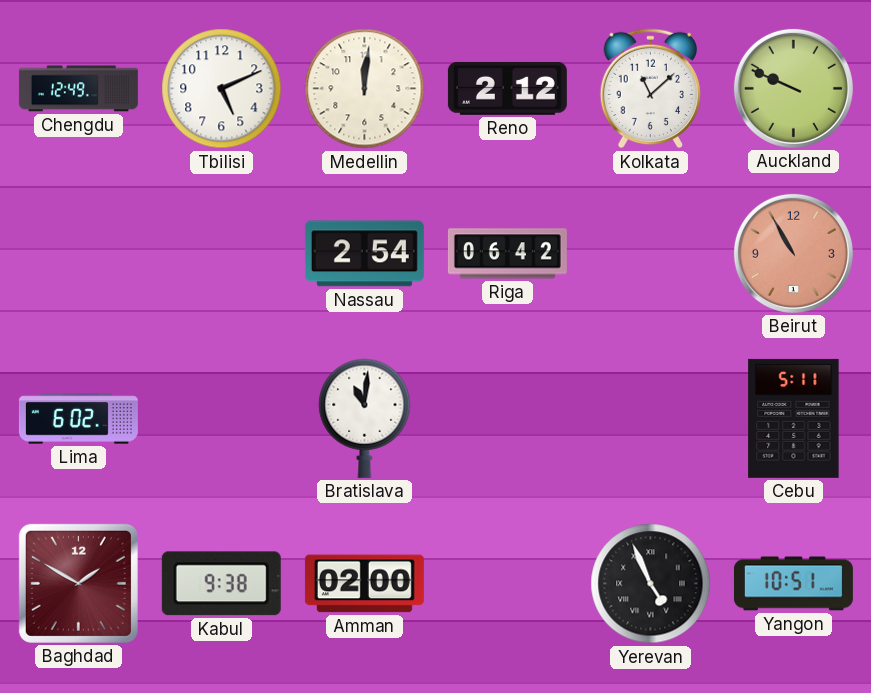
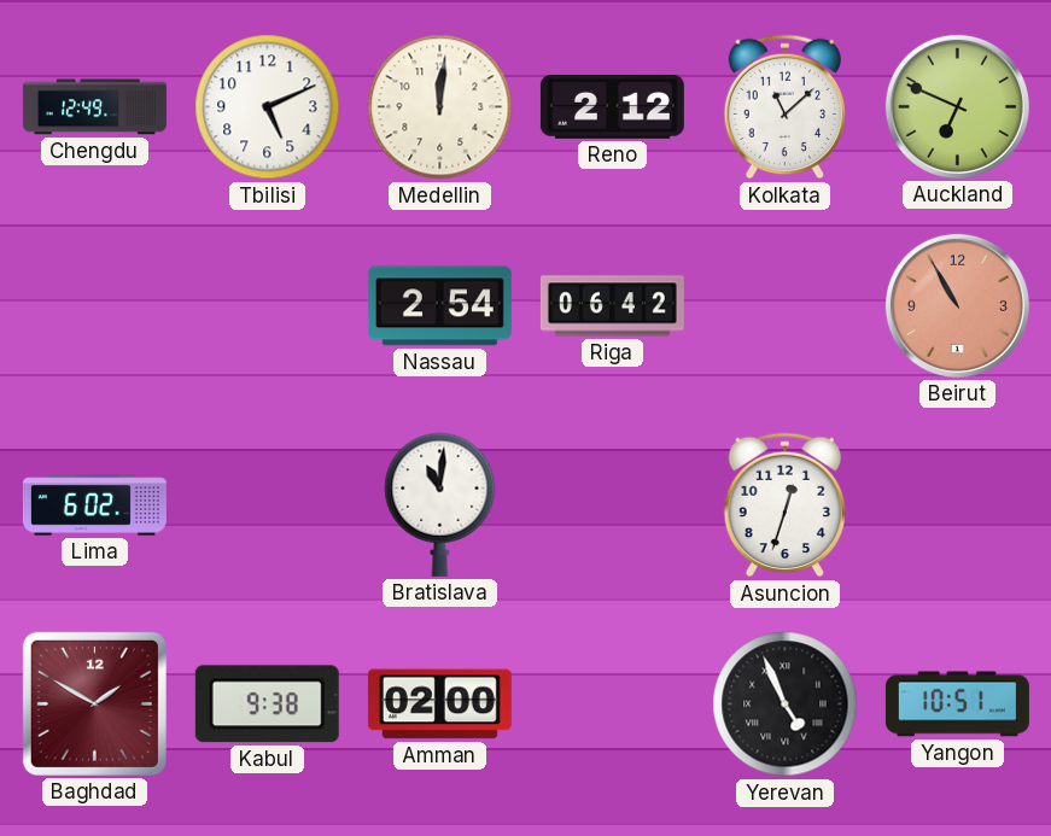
Auckland: 9:49 -> 6:49 (957, 106)
Asuncion: none -> 12:33 (784, 505)
Cebu: 5:11 -> none (794, 418)
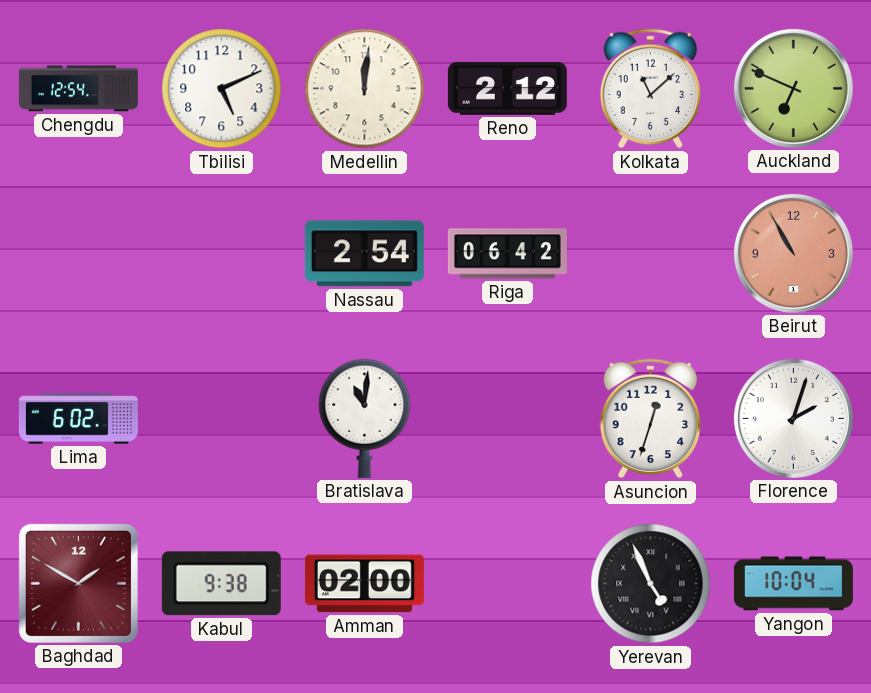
Chengdu: 12:49 -> 12:54 (78, 89)
Florence: none -> 2:03 (793, 418)
Yangon: 10:51 -> 10:04 (793, 584)
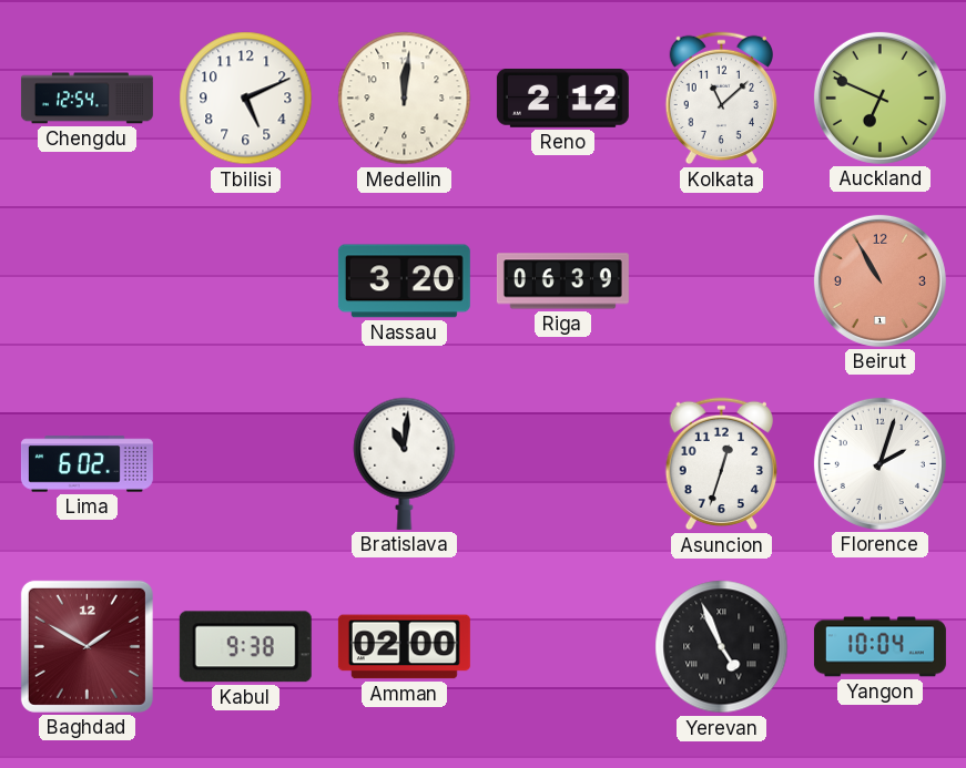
Nassau: 2:54 -> 3:20 (404, 281)
Riga: 06:42 -> 06:39 (562, 281)
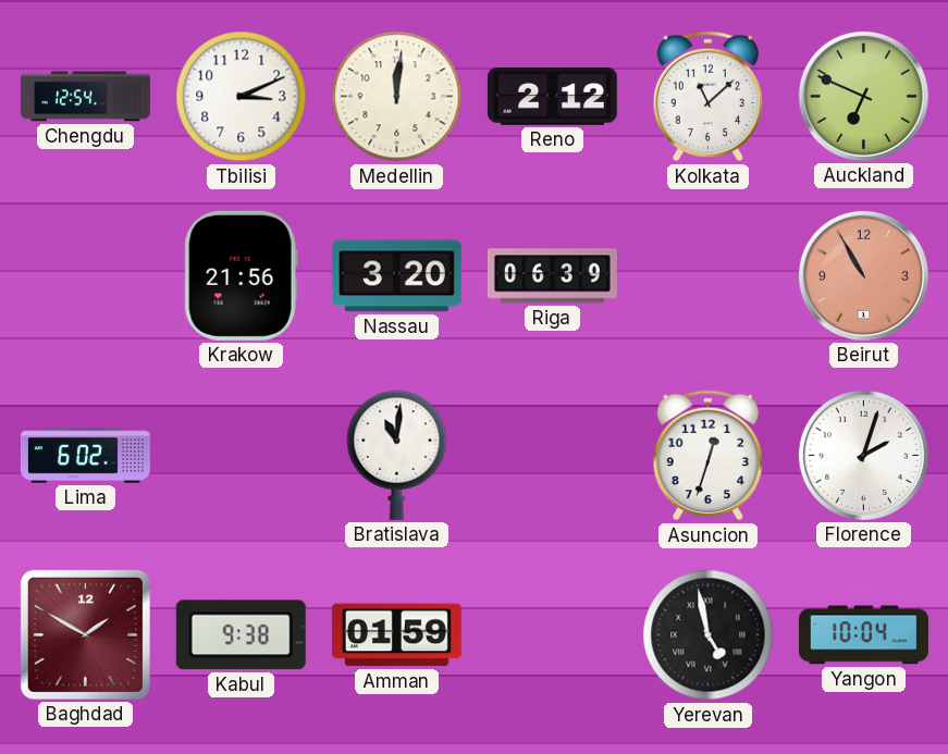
Tbilisi: 5:11 -> 3:11 (242, 97)
Krakow: none -> 21:56 (241, 275)
Amman: 02:00 -> 01:59 (396, 635)
Yerevan: 4:56 -> 4:58 (709, 635)
